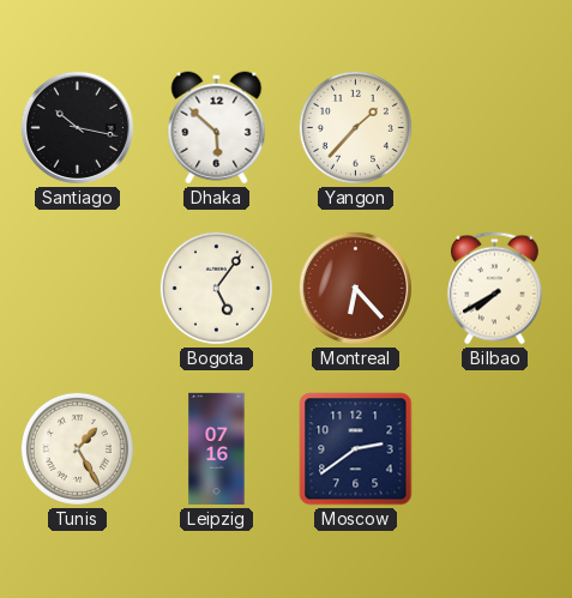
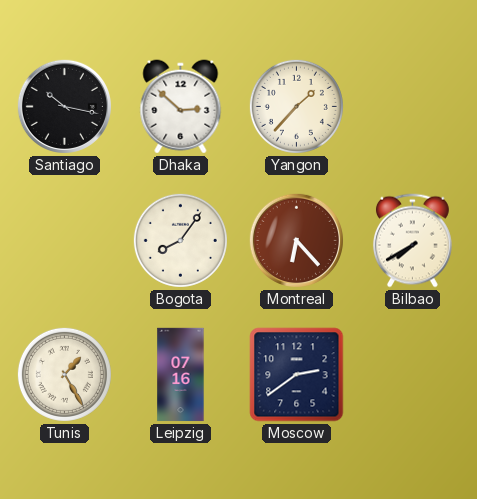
Dhaka: 5:52 -> 2:52 (181, 107)
Bogota: 5:06 -> 8:06 (180, 240)
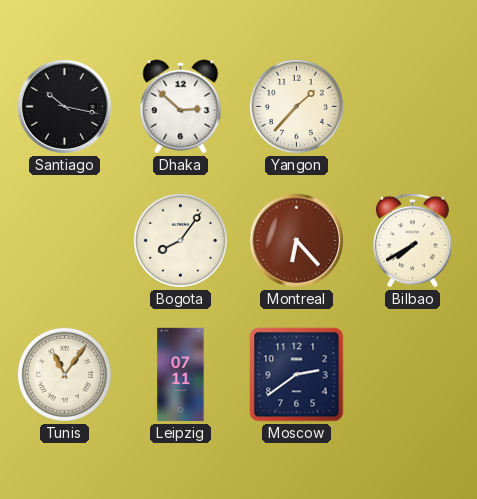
Tunis: 1:25 -> 11:06 (64, 374)
Leipzig: 07:16 -> 07:11 (181, 375)
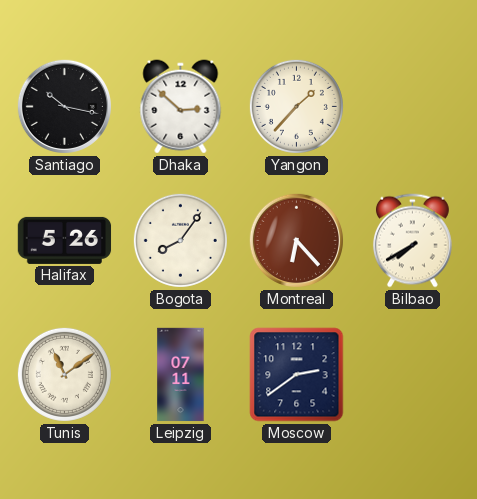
Halifax: none -> 5:26 (65, 240)
Tunis: 11:06 -> 11:09 (64, 374)
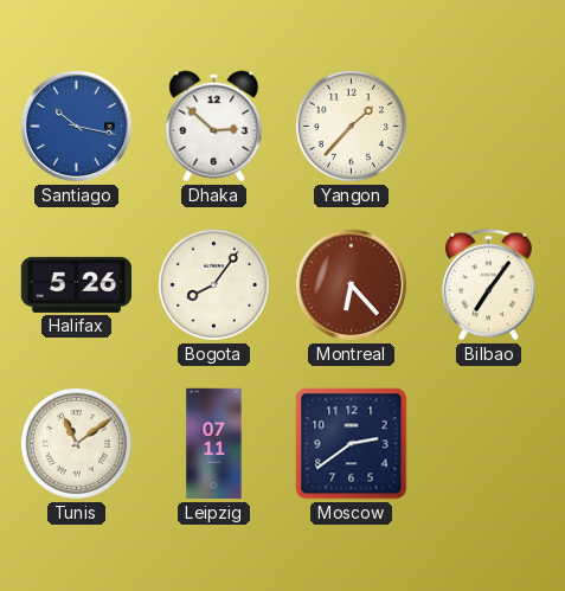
Santiago dial: black -> blue (76, 126)
Bilbao: 7:40 -> 7:06 (488, 285)
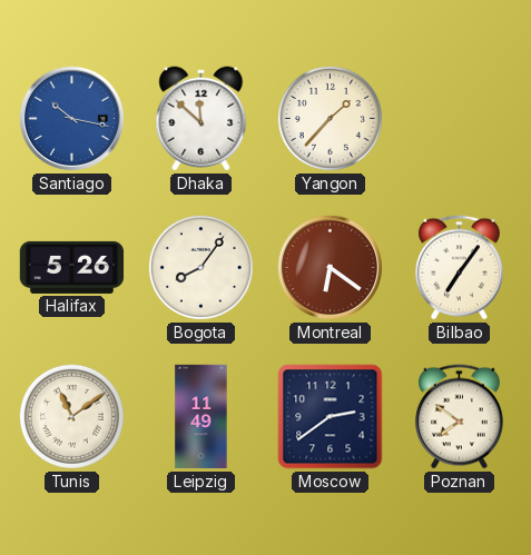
Dhaka: 2:52 -> 11:52 (201, 119)
Montreal: 6:23 -> 6:21 (330, 267)
Leipzig: 07:11 -> 11:49 (201, 417)
Poznan: none -> 7:51 (459, 417)
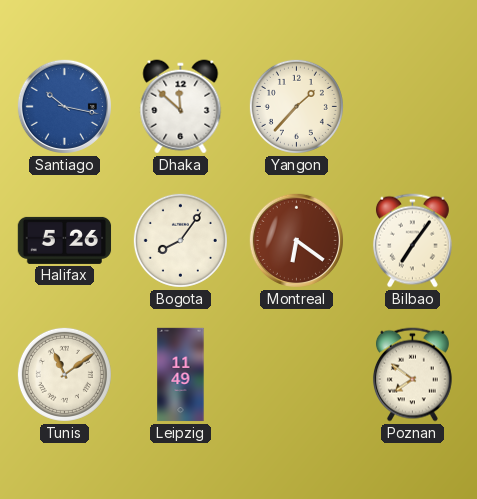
Moscow: 2:39 -> none (331, 417)
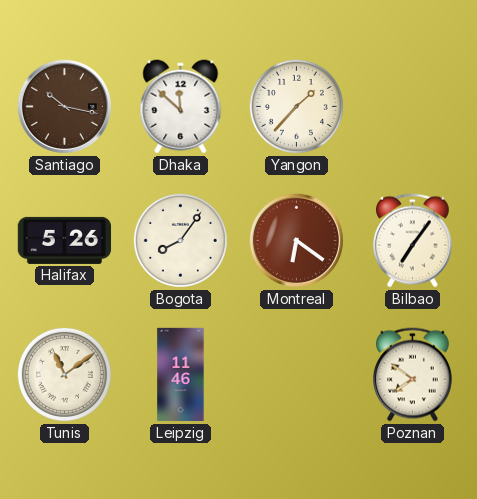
Santiago dial: blue -> brown (64, 106)
Leipzig: 11:49 -> 11:46 (181, 375)
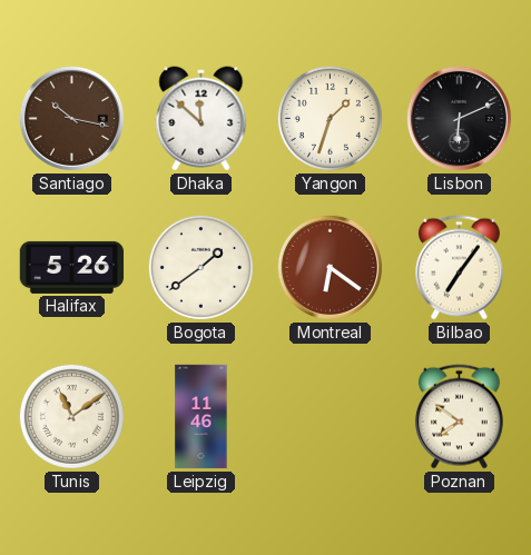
Yangon: 1:37 -> 1:33 (330, 118)
Lisbon: none -> 6:11 (459, 118)
Bogota: 8:06 -> 1:39 (200, 267)
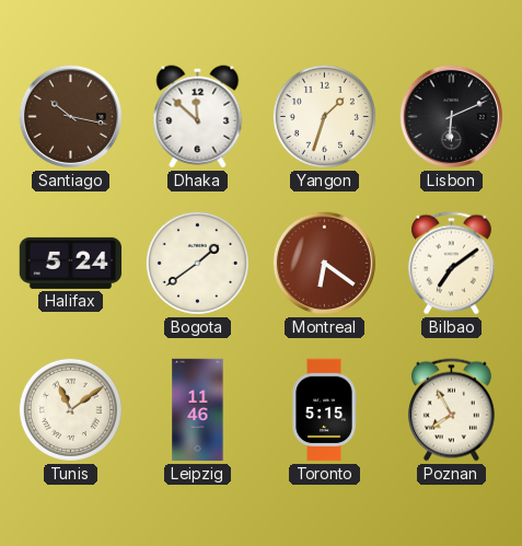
Halifax: 5:26 -> 5:24 (71, 263)
Bilbao: 7:06 -> 7:09 (451, 264)
Toronto: none -> 5:15 (324, 410)
Poznan: 7:51 -> 7:55 (451, 410)
